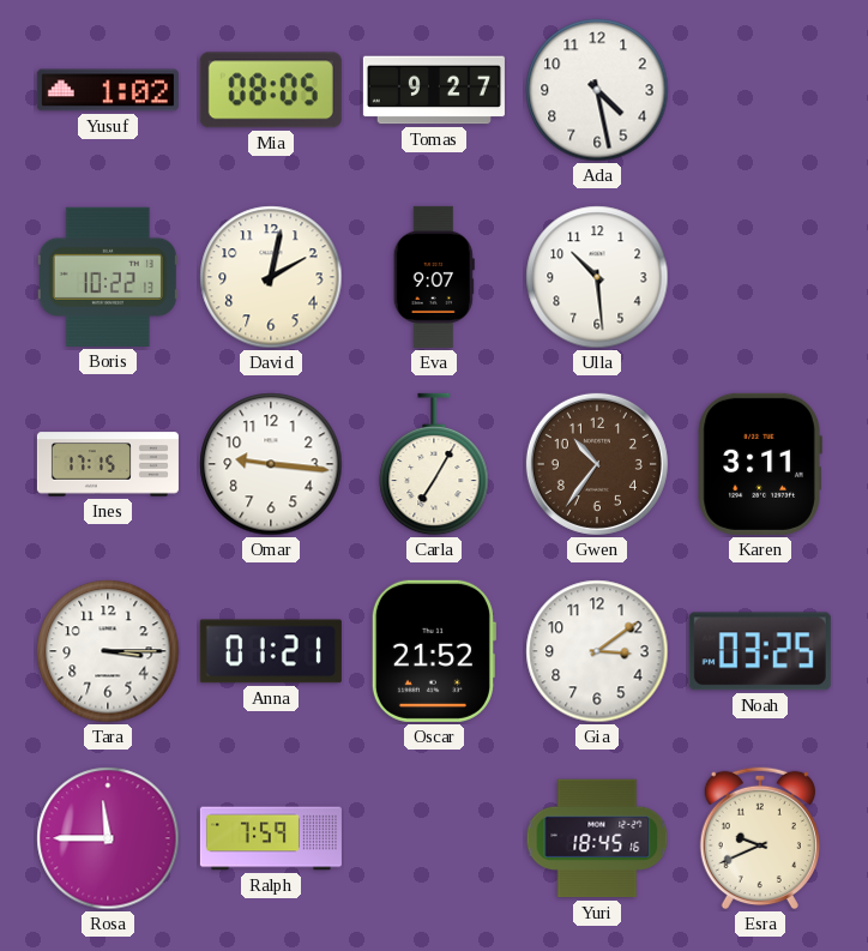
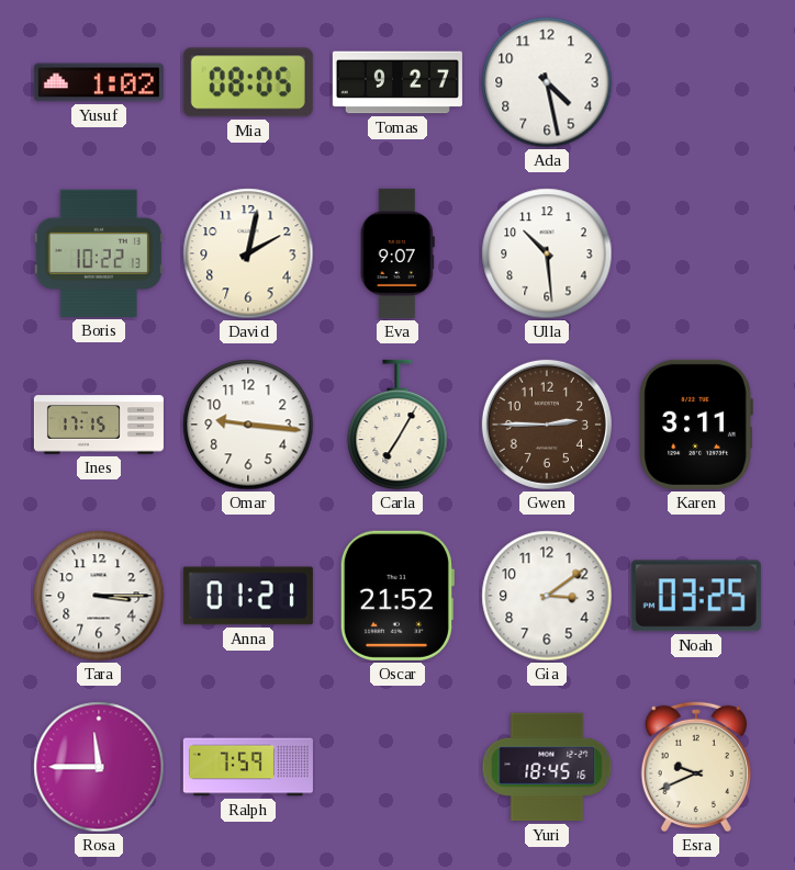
Gwen: 10:36 -> 2:45 (547, 425)
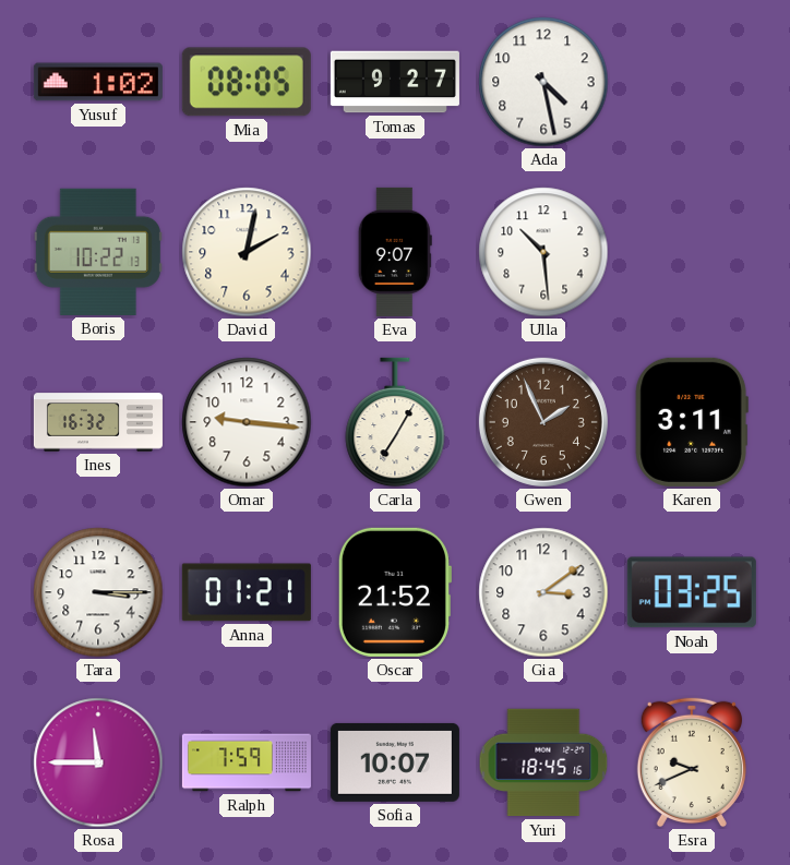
Ines: 17:15 -> 16:32 (98, 422)
Gwen: 2:45 -> 1:56 (543, 422)
Sofia: none -> 10:07 (395, 762)
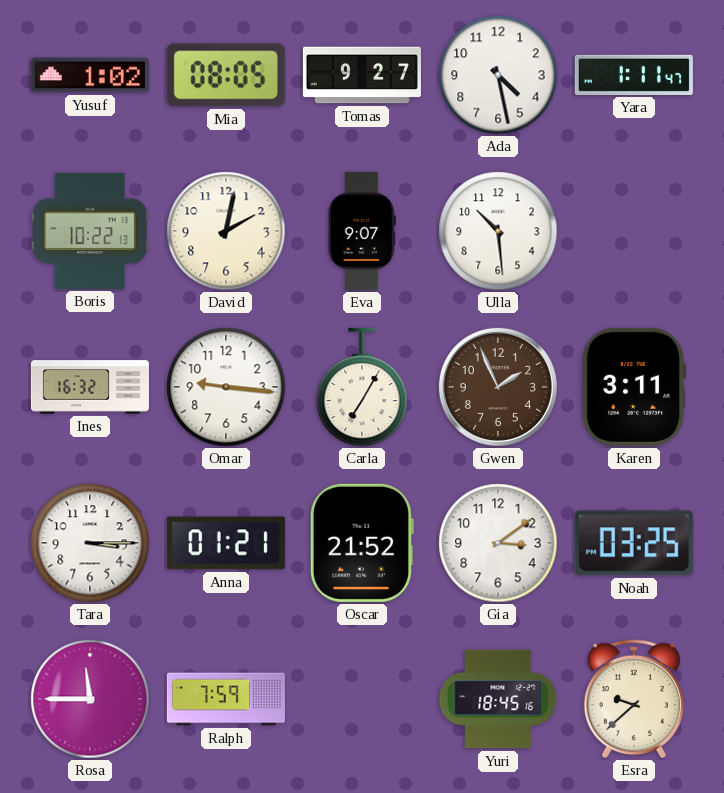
Yara: none -> 1:11 (634, 75)
Sofia: 10:07 -> none (395, 762)
Esra: 9:41 -> 9:38 (634, 699)
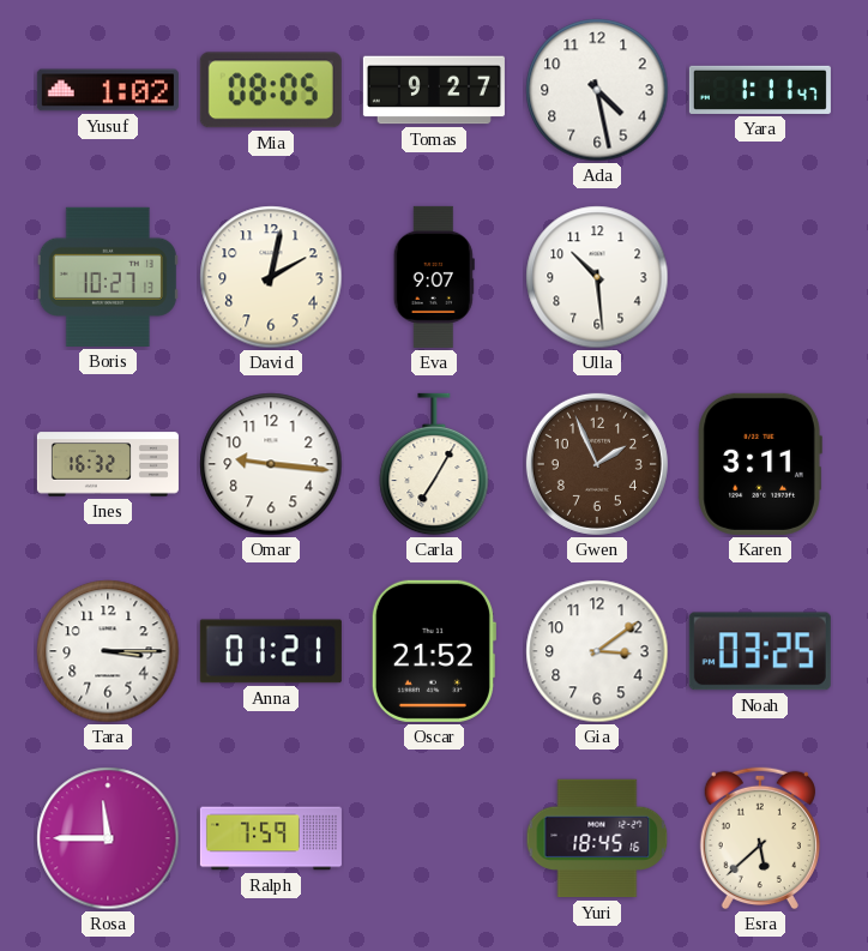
Boris: 10:22 -> 10:27 (108, 277)
Esra: 9:38 -> 5:38 (760, 838)
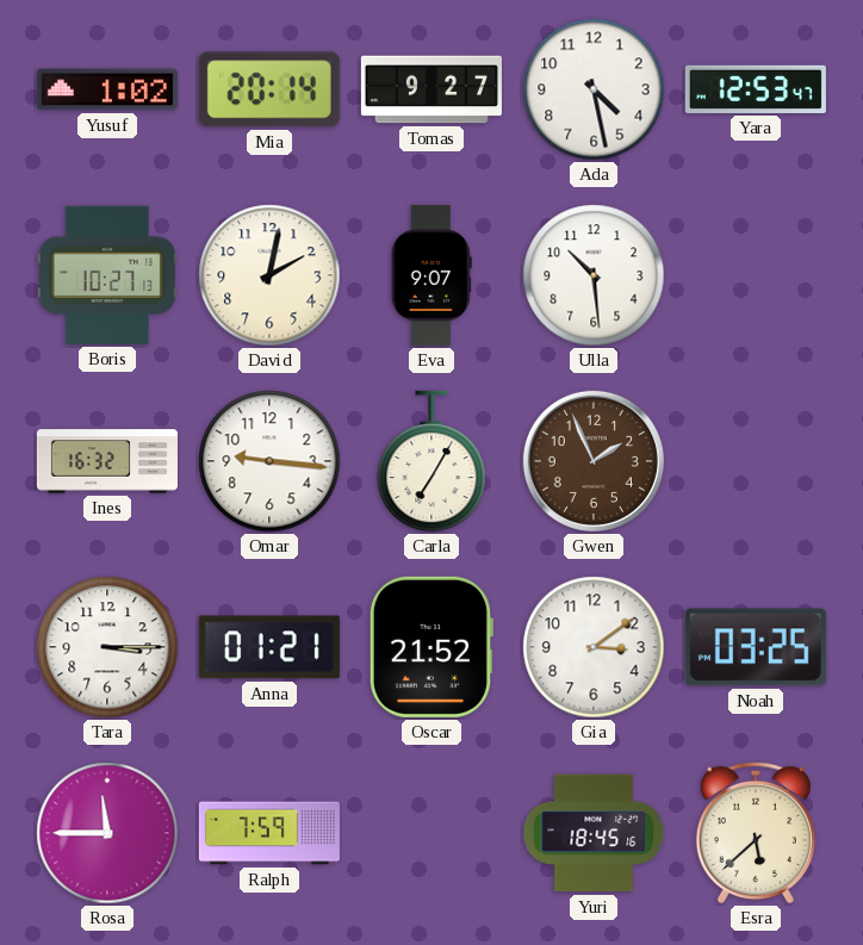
Mia: 08:05 -> 20:14 (269, 89)
Yara: 1:11 -> 12:53 (756, 89)
Karen: 3:11 -> none (760, 464)
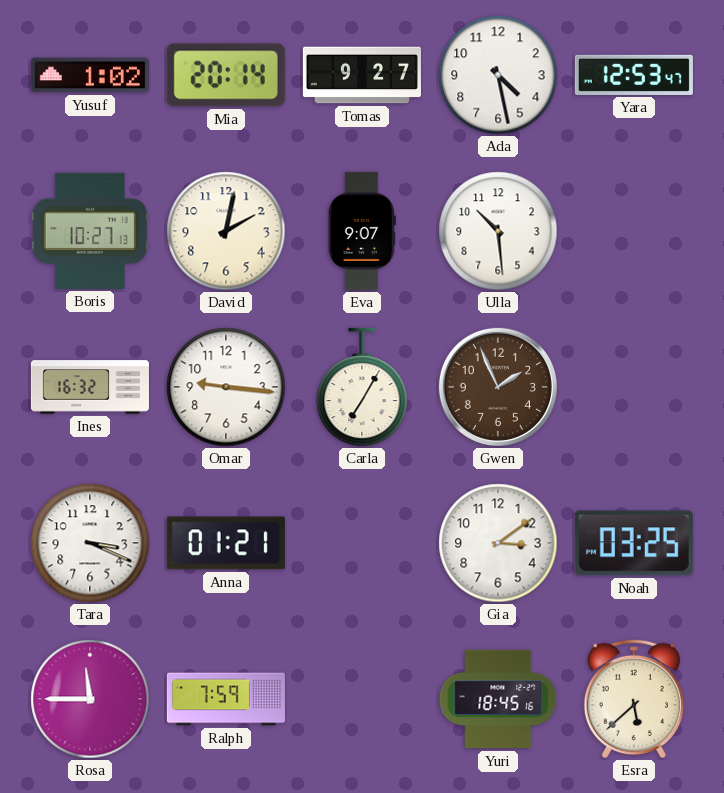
Tara: 3:15 -> 3:19 (90, 543)
Oscar: 21:52 -> none (430, 647)
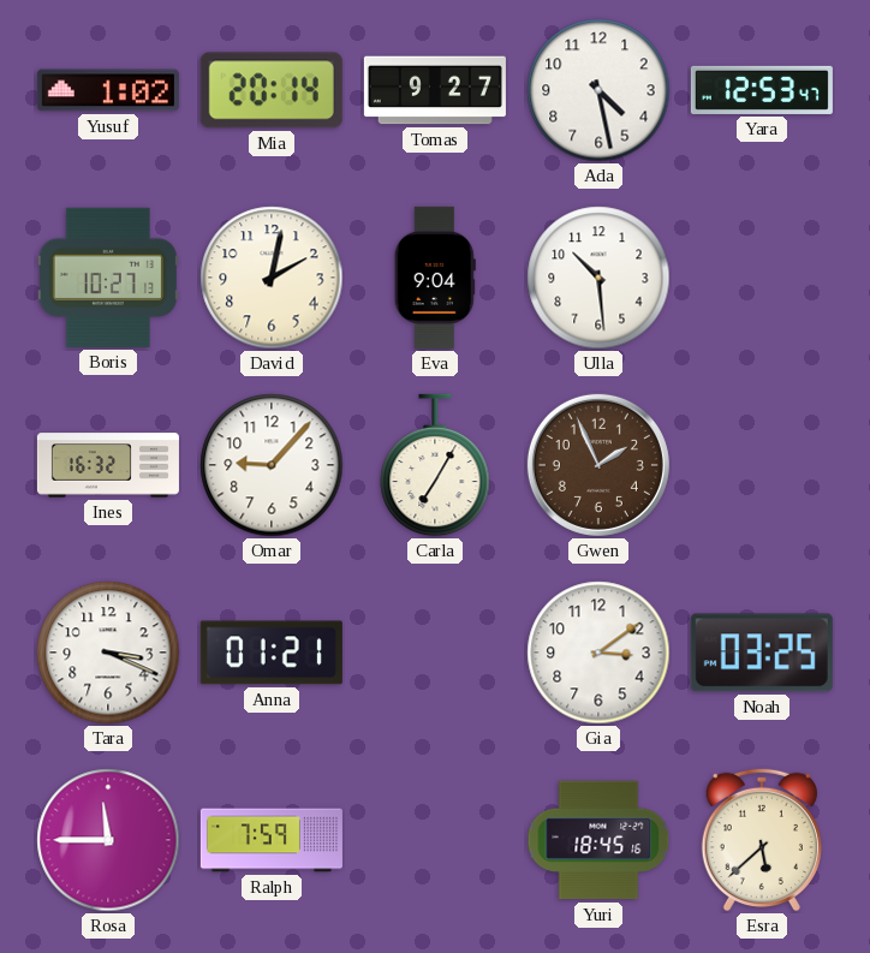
Eva: 9:07 -> 9:04 (435, 278)
Omar: 9:16 -> 9:07 (272, 465)
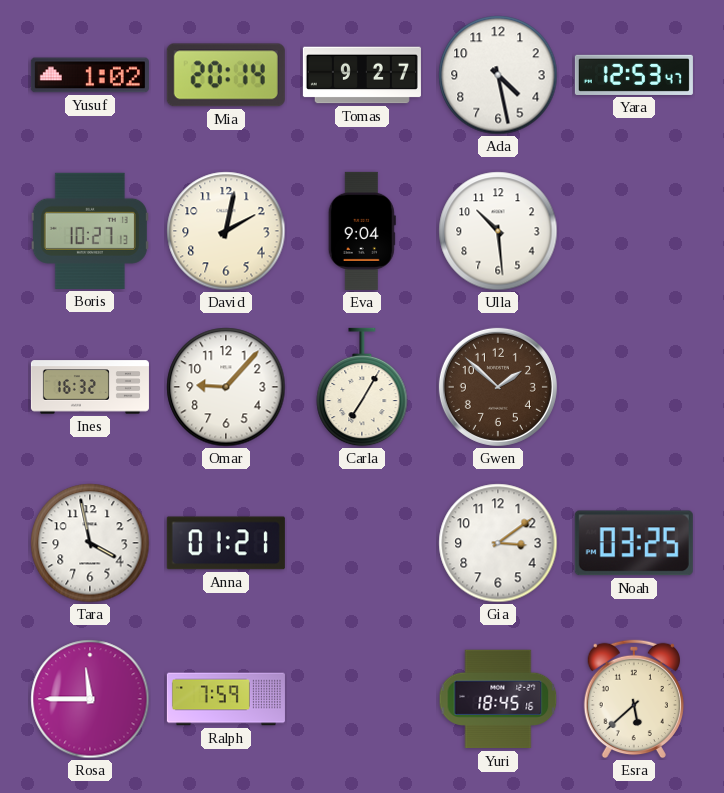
Gwen: 1:56 -> 1:52 (498, 387)
Tara: 3:19 -> 3:58 (90, 543)
